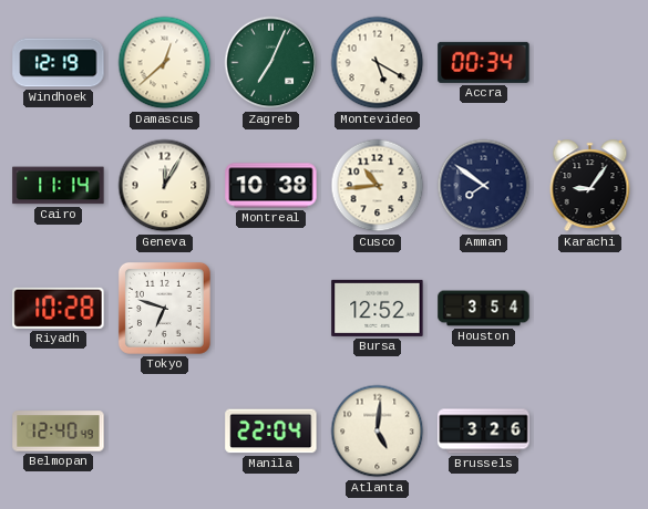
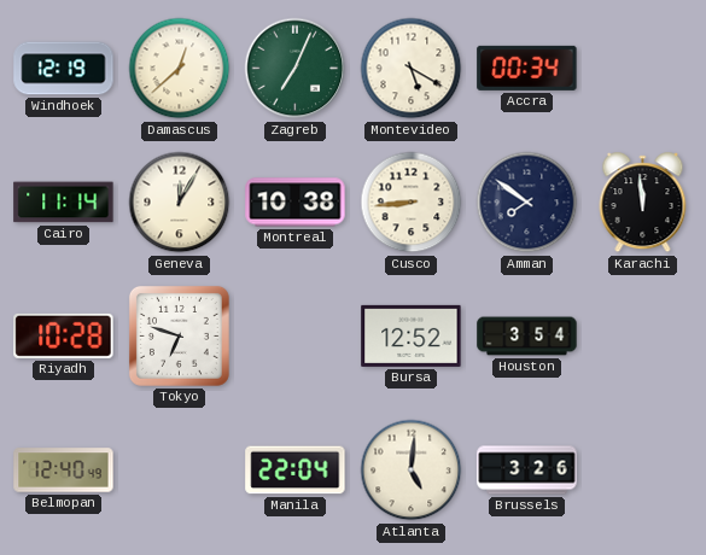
Cusco: 10:44 -> 8:44 (412, 203)
Karachi: 9:06 -> 11:59 (643, 203)
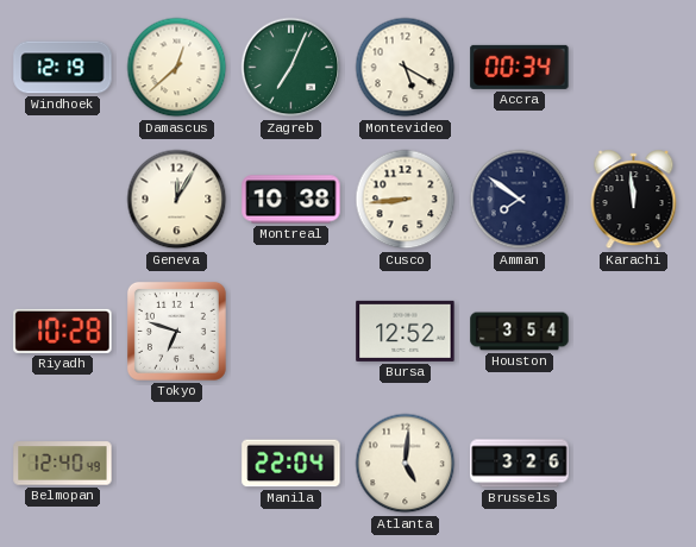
Cairo: 11:14 -> none (64, 203)
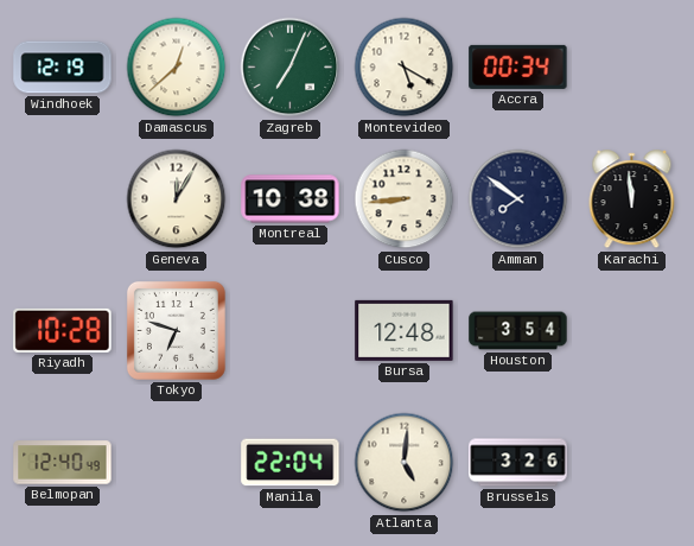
Bursa: 12:52 -> 12:48 (405, 330)
